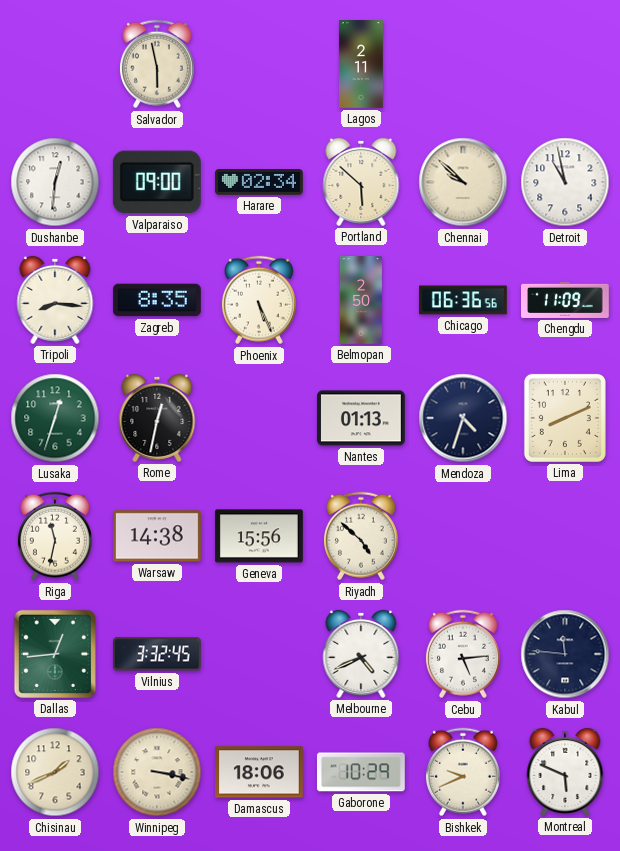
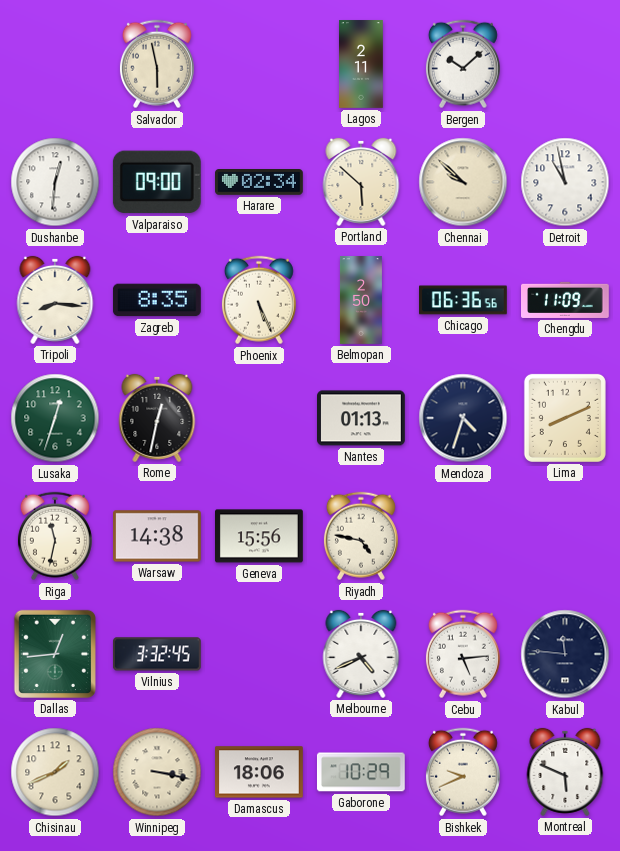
Bergen: none -> 10:08 (463, 64)
Riyadh: 4:52 -> 4:47 (361, 536)
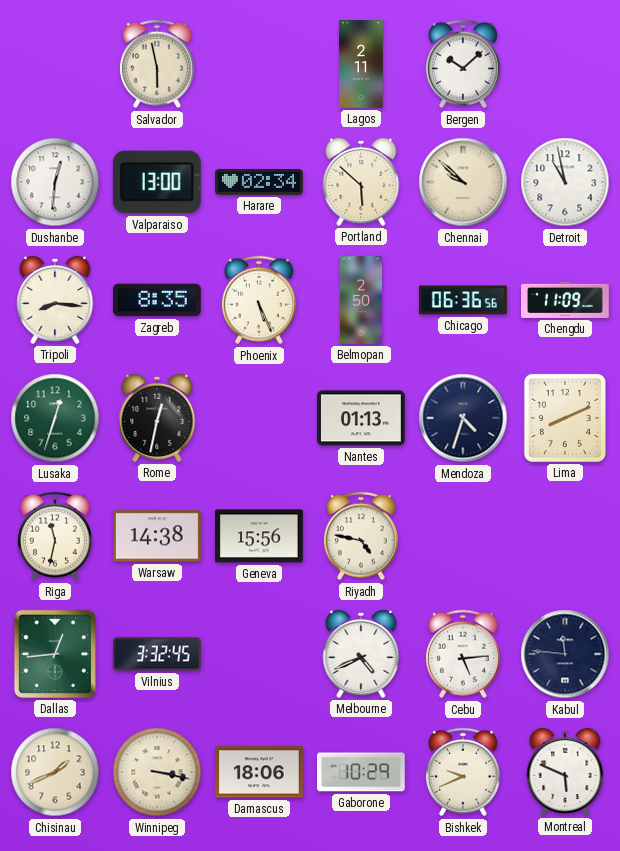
Valparaiso: 09:00 -> 13:00 (157, 182)
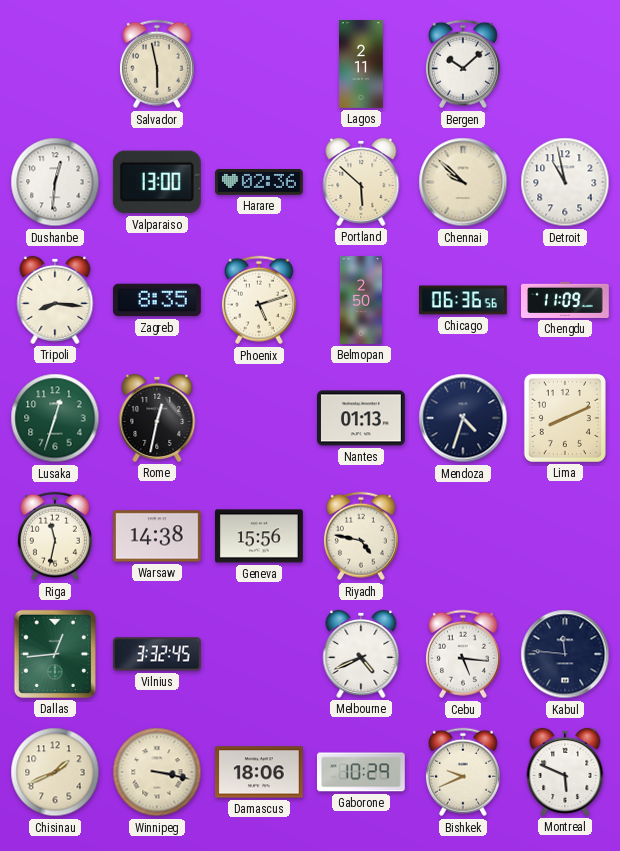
Harare: 02:34 -> 02:36 (260, 182)
Phoenix: 5:26 -> 5:12 (259, 300)
Cebu: 5:14 -> 5:16 (463, 654)
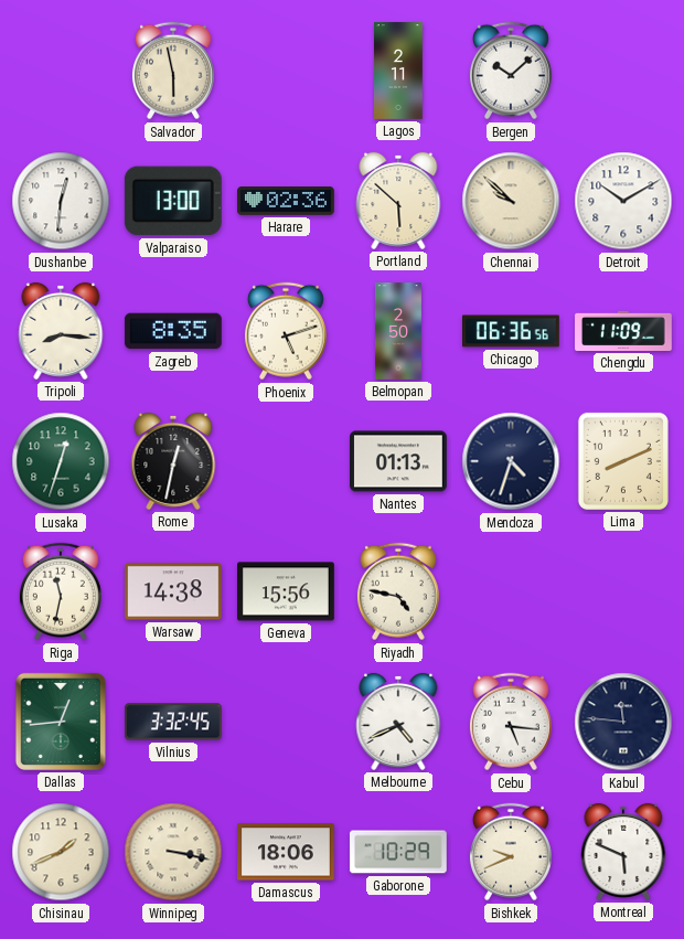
Detroit: 10:58 -> 10:10 (623, 201)
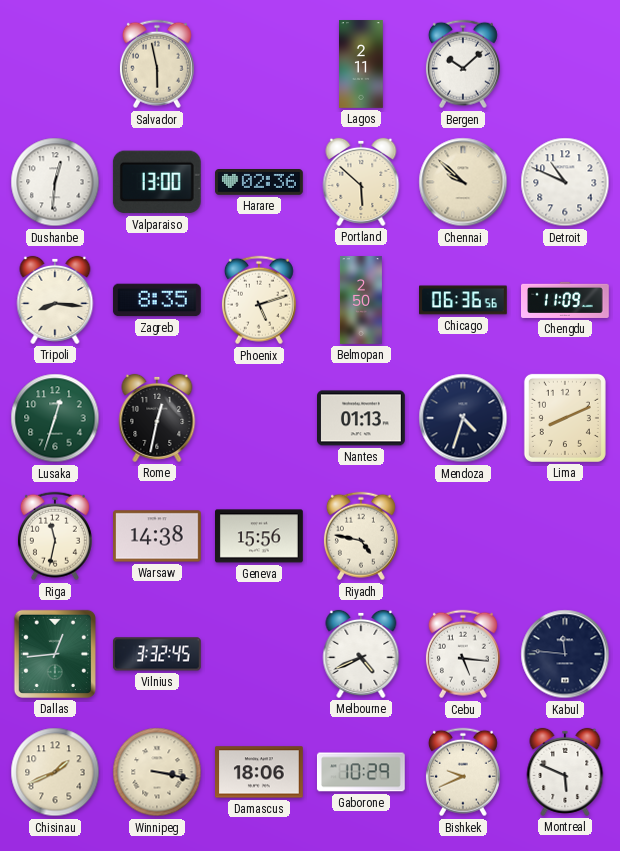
Detroit: 10:10 -> 10:49 (565, 182)
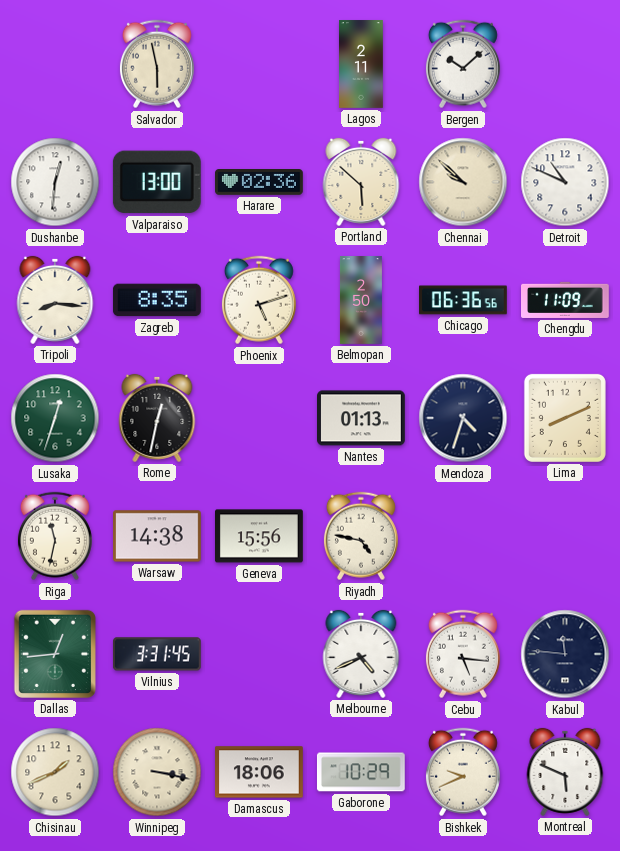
Vilnius: 3:32 -> 3:31 (157, 654)
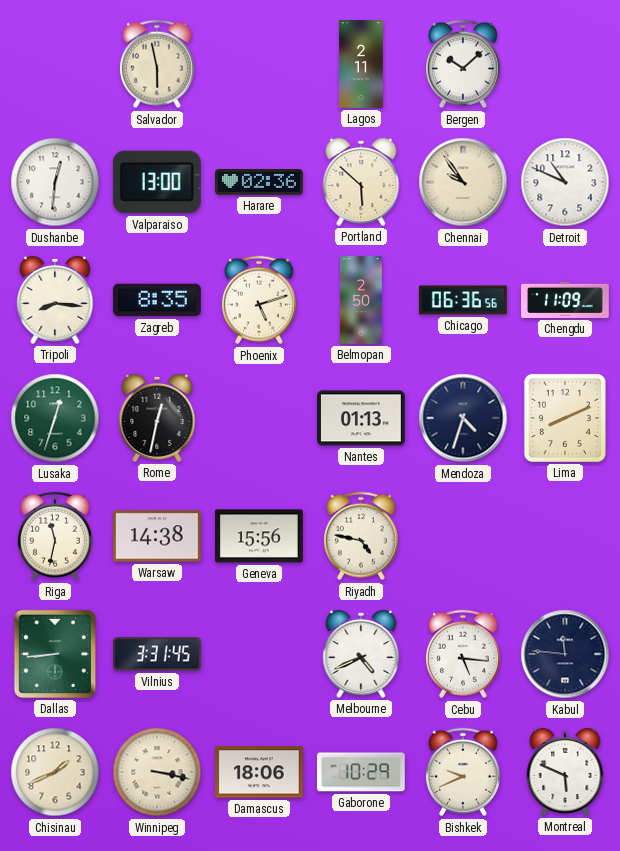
Chennai: 9:52 -> 9:54 (463, 182)
Dallas: 12:44 -> 8:44 (55, 654)
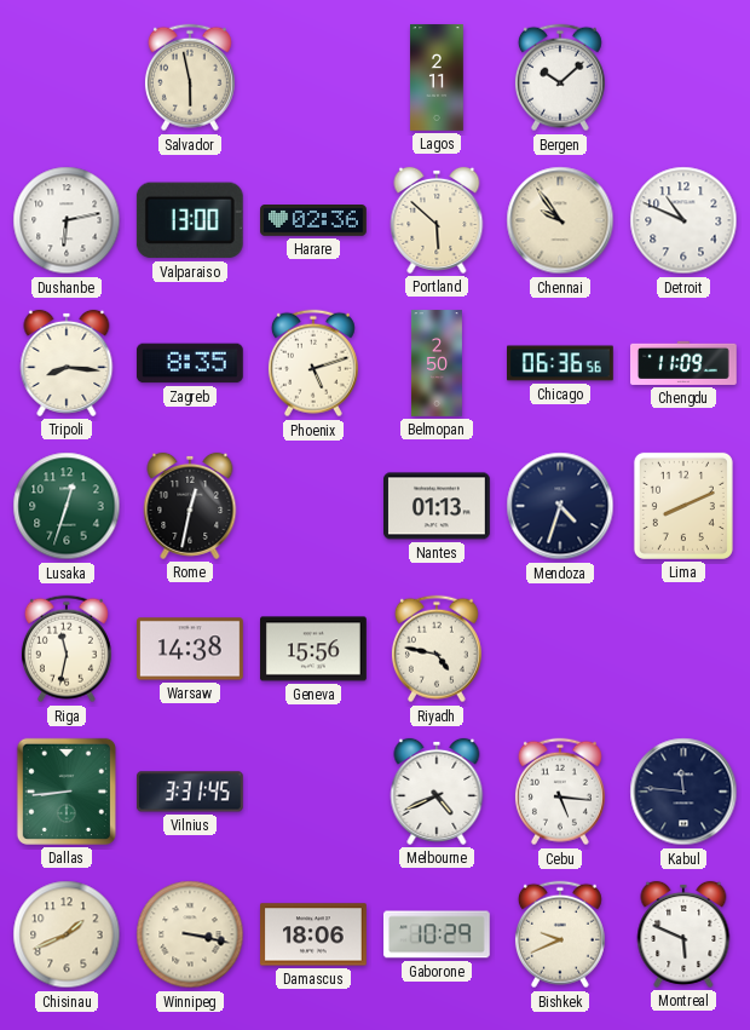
Dushanbe: 12:31 -> 6:13 (67, 220)
